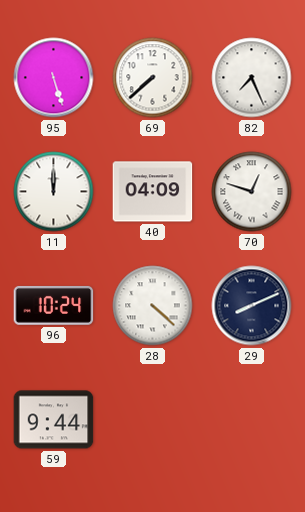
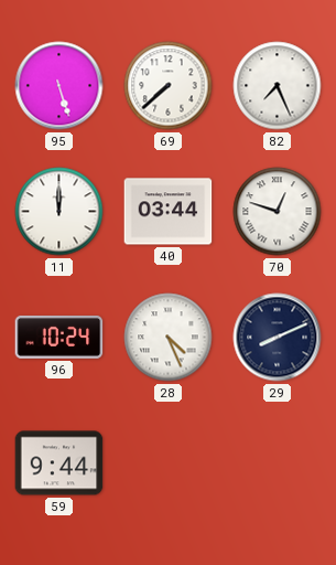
40: 04:09 -> 03:44 (169, 212)
28: 4:22 -> 4:26 (169, 338)
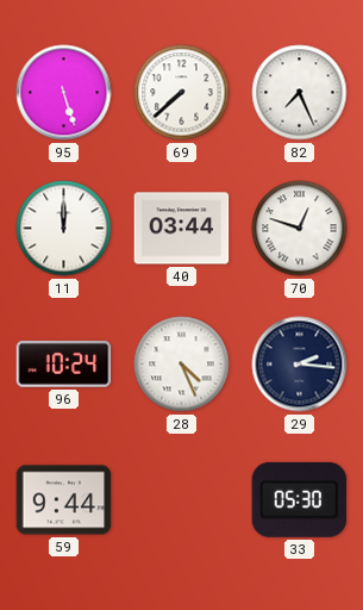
29: 8:11 -> 2:16 (300, 365)
33: none -> 05:30 (300, 499)
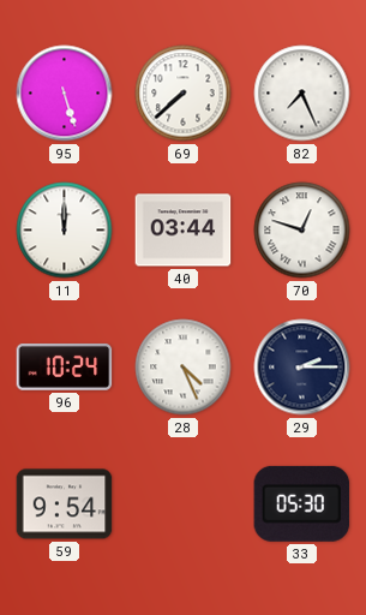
29: 2:16 -> 2:15 (302, 368)
59: 9:44 -> 9:54 (65, 504)
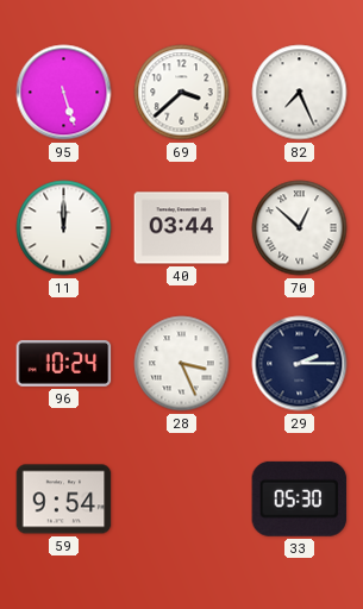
69: 7:38 -> 3:38 (182, 93)
70: 12:48 -> 12:52 (300, 228)
28: 4:26 -> 3:26 (182, 364)
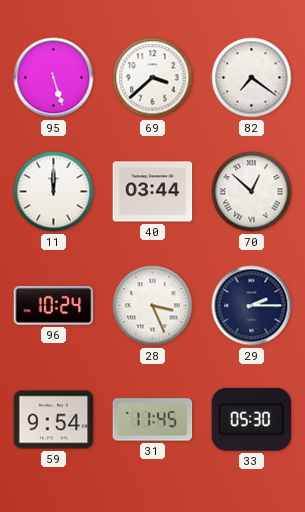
82: 7:26 -> 7:21 (252, 78)
31: none -> 11:45 (153, 420)
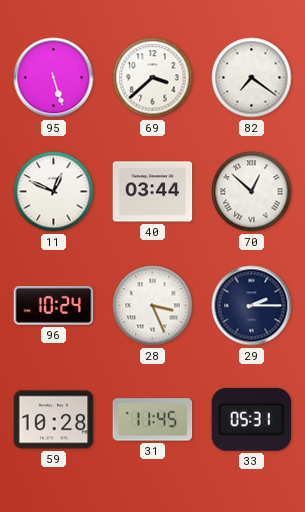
11: 12:00 -> 12:49 (54, 192)
59: 9:54 -> 10:28 (54, 420)
33: 05:30 -> 05:31 (252, 419)
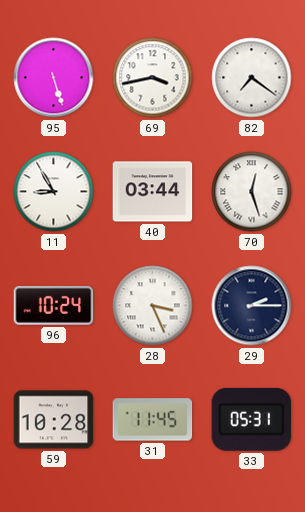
69: 3:38 -> 3:43 (153, 78)
11: 12:49 -> 8:55 (54, 192)
70: 12:52 -> 12:27 (252, 192)
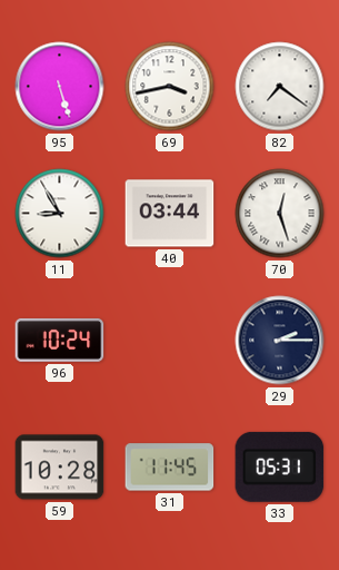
28: 3:26 -> none (153, 306)
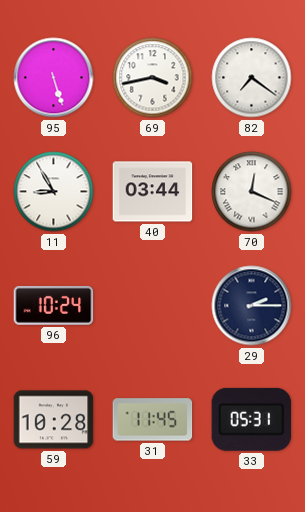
70: 12:27 -> 12:19 (252, 192)
